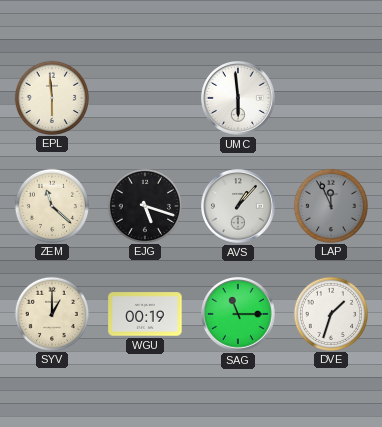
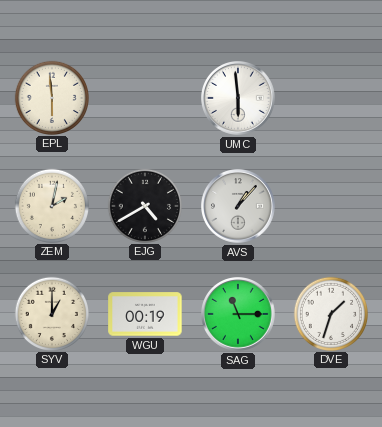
ZEM: 11:22 -> 2:02 (51, 205)
EJG: 5:18 -> 4:40 (144, 205)
LAP: 11:56 -> none (330, 205)
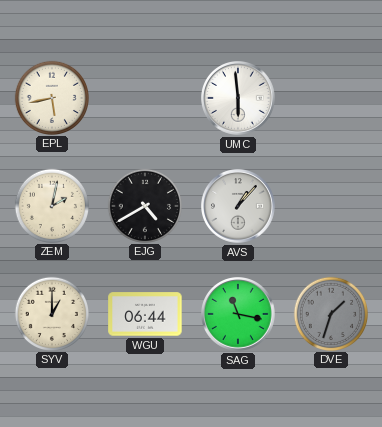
EPL: 5:59 -> 5:43 (51, 97)
WGU: 00:19 -> 06:44 (145, 314)
SAG: 11:15 -> 11:17 (239, 315)
DVE dial: white -> grey (330, 313)
